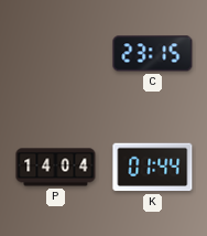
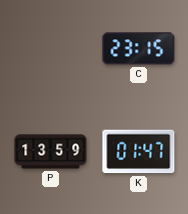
P: 14:04 -> 13:59 (51, 152)
K: 01:44 -> 01:47 (139, 152)
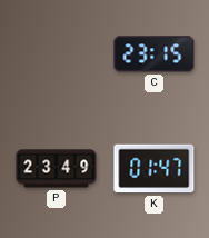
P: 13:59 -> 23:49 (57, 169)
